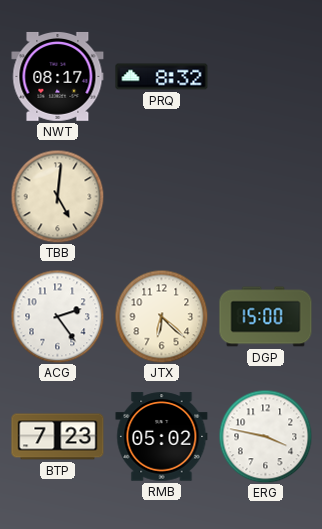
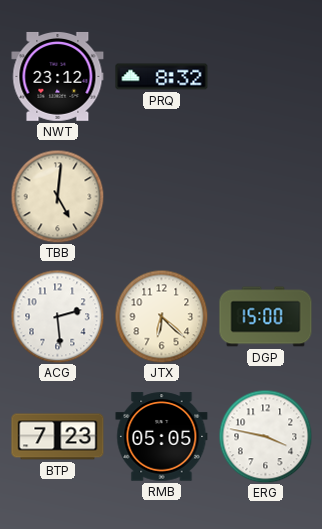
NWT: 08:17 -> 23:12 (58, 77)
ACG: 2:24 -> 2:29 (57, 316)
RMB: 05:02 -> 05:05 (162, 437)
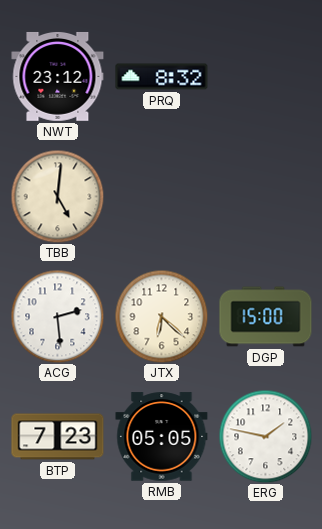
ERG: 3:47 -> 1:47 (265, 436)
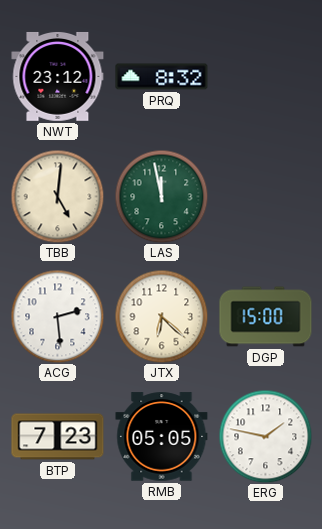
LAS: none -> 11:58 (161, 196)
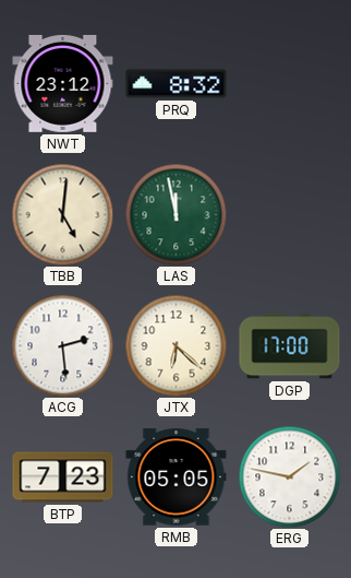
DGP: 15:00 -> 17:00 (290, 346)
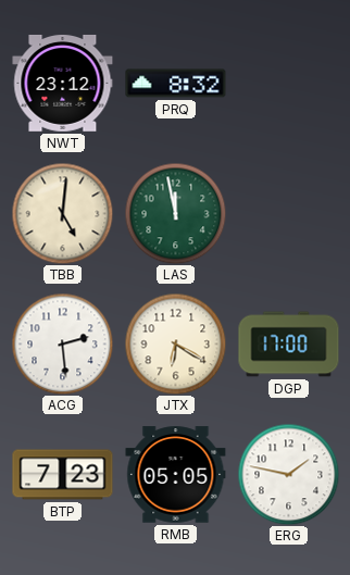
JTX: 6:22 -> 6:20 (175, 343)
